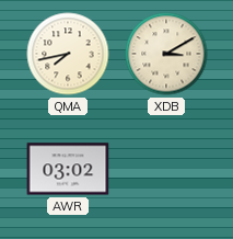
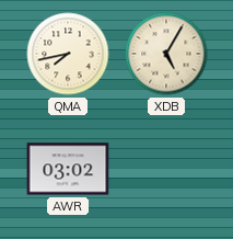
XDB: 3:10 -> 5:05 (166, 54)
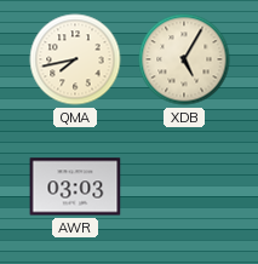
AWR: 03:02 -> 03:03 (75, 186)
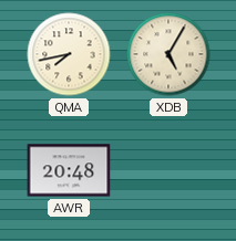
AWR: 03:03 -> 20:48 (69, 170)
